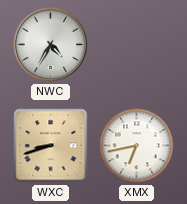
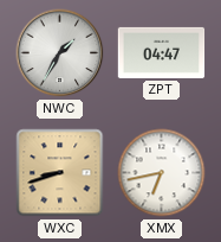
NWC: 4:35 -> 1:35 (60, 53)
ZPT: none -> 04:47 (162, 52)
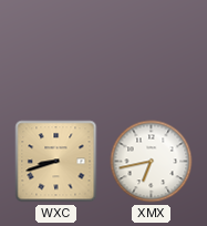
NWC: 1:35 -> none (60, 53)
ZPT: 04:47 -> none (162, 52)
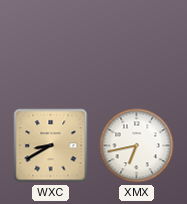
WXC: 8:42 -> 8:40 (51, 146)
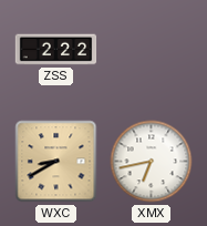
ZSS: none -> 2:22 (56, 50)
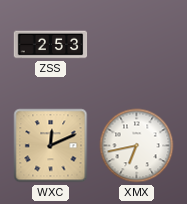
ZSS: 2:22 -> 2:53 (51, 45)
WXC: 8:40 -> 12:11 (51, 146)
